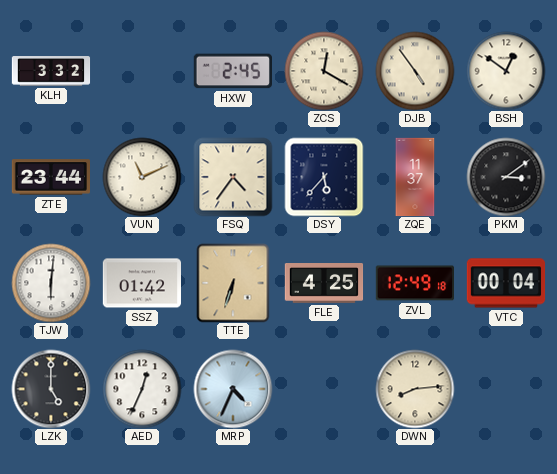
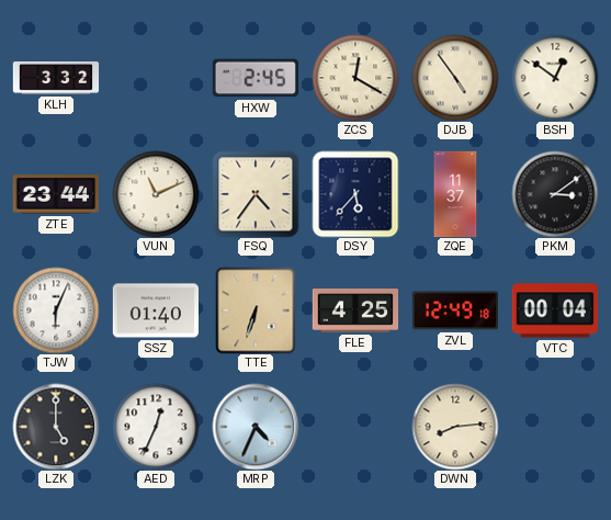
TJW: 6:01 -> 6:04 (56, 310)
SSZ: 01:42 -> 01:40 (155, 310)
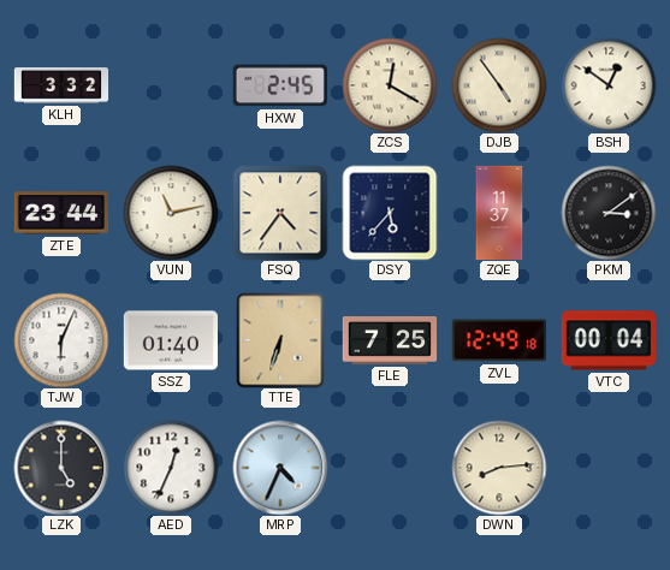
VUN: 11:11 -> 11:13 (171, 213)
FLE: 4:25 -> 7:25 (390, 342)
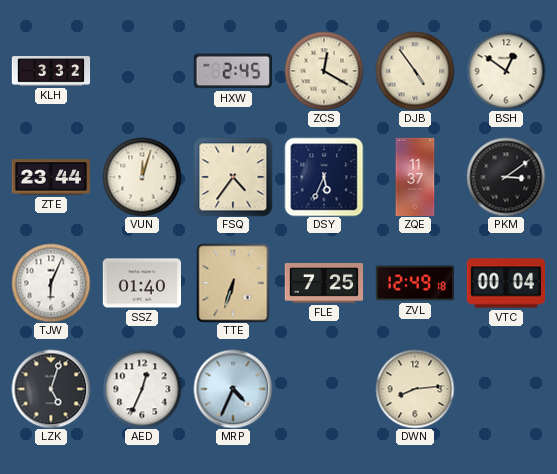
VUN: 11:13 -> 12:03 (142, 177)
DSY: 5:37 -> 5:34 (324, 177)
LZK: 5:00 -> 5:03 (51, 389)
